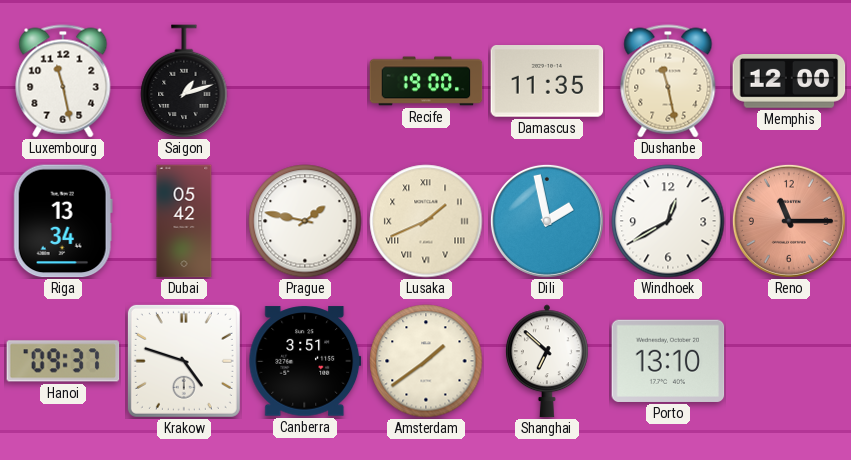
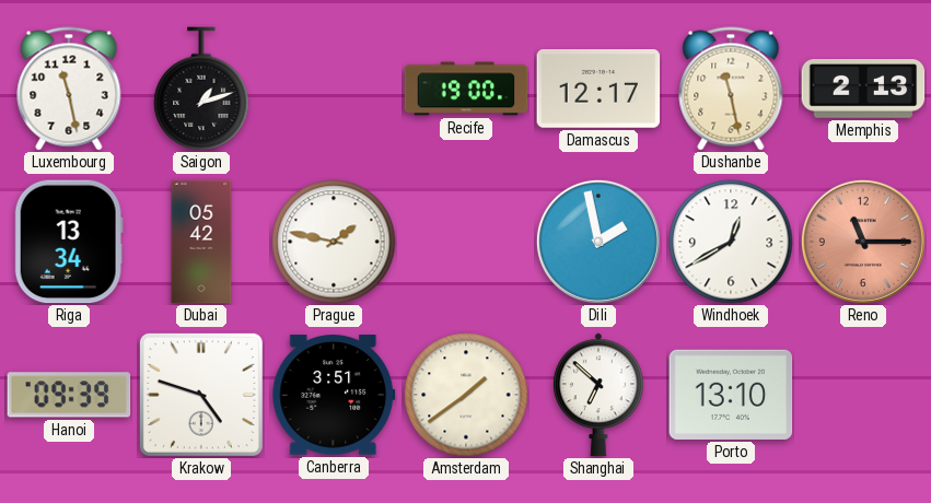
Damascus: 11:35 -> 12:17 (598, 90)
Memphis: 12:00 -> 2:13 (863, 90)
Lusaka: 1:41 -> none (426, 221)
Hanoi: 09:37 -> 09:39 (69, 395)
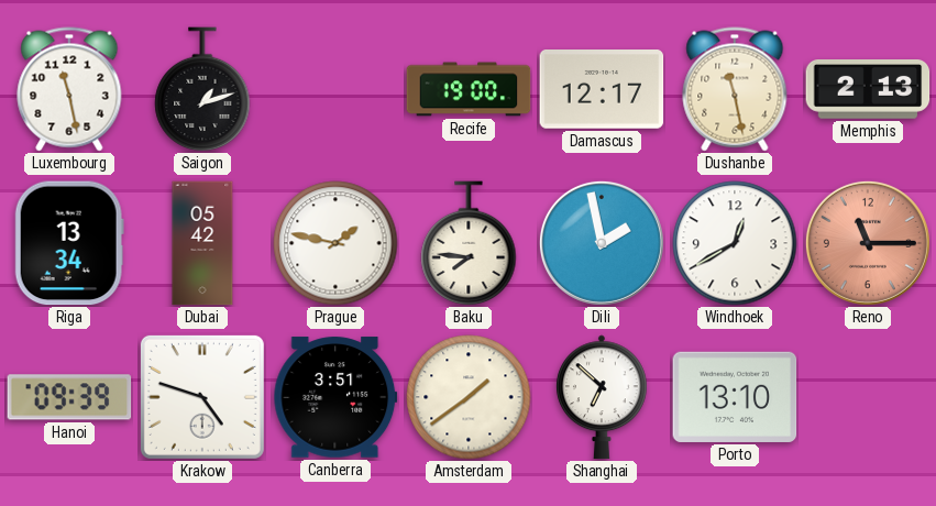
Baku: none -> 7:46 (469, 243)
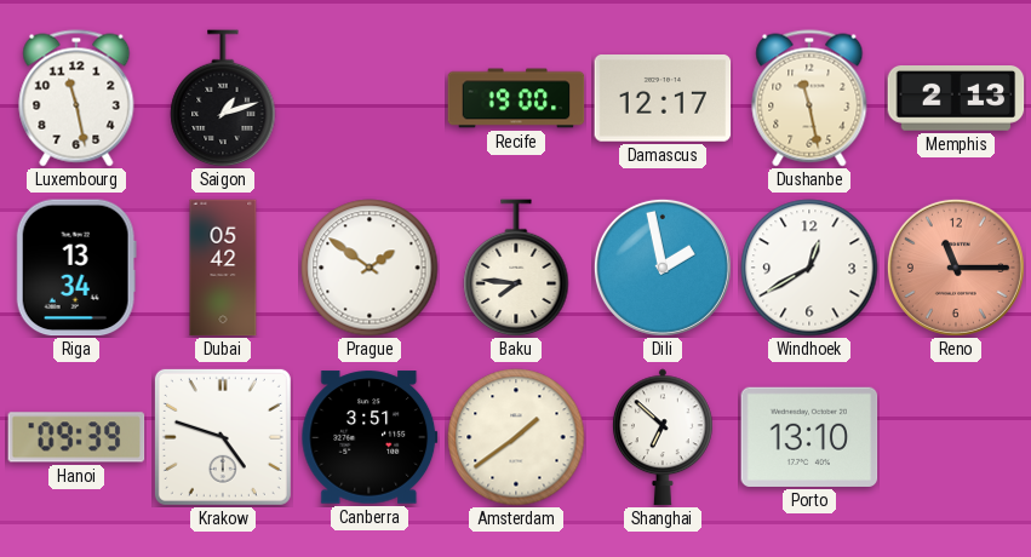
Prague: 1:47 -> 1:51 (370, 268)
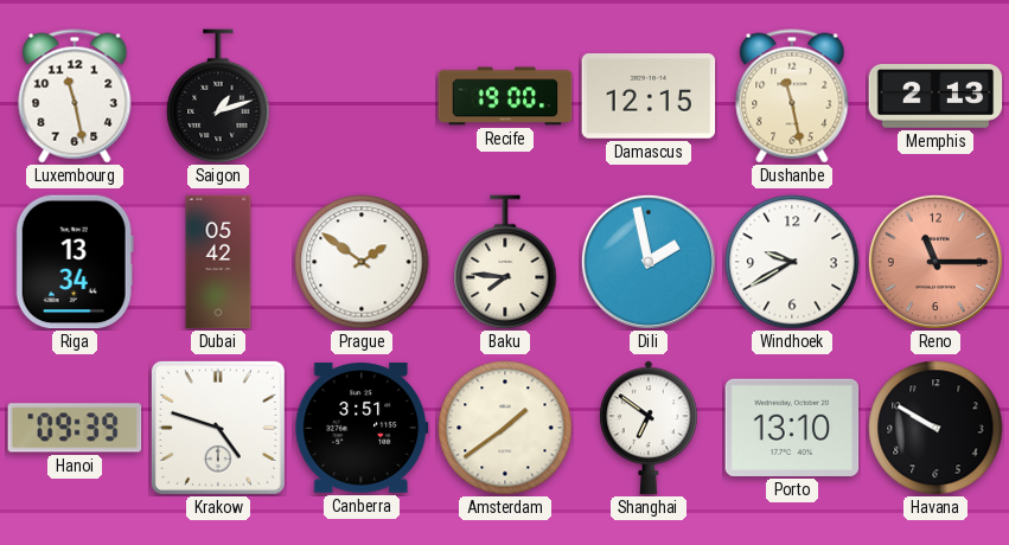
Damascus: 12:17 -> 12:15 (649, 97)
Windhoek: 12:40 -> 9:40 (792, 262)
Shanghai: 6:52 -> 6:51 (649, 428)
Havana: none -> 9:50 (935, 428)
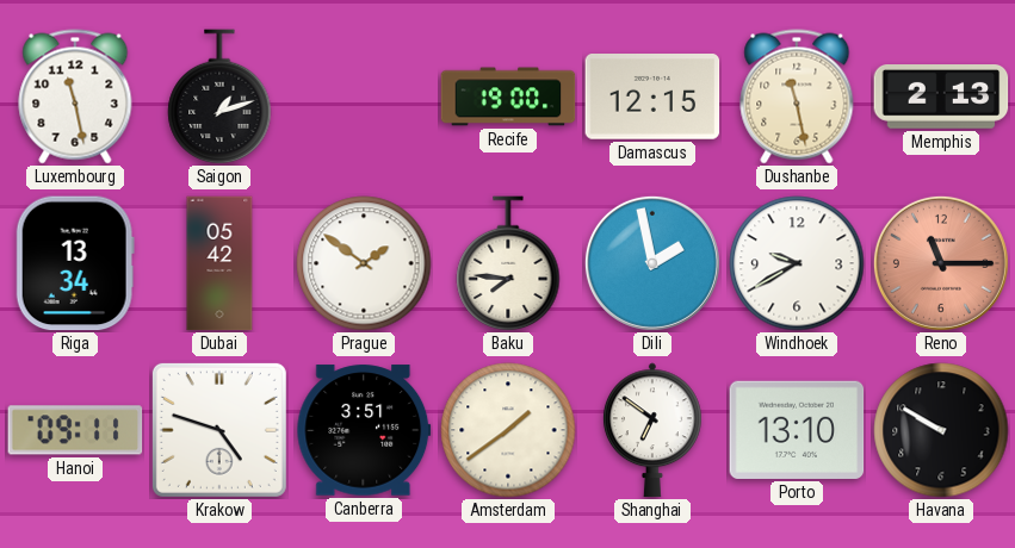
Hanoi: 09:39 -> 09:11 (75, 430)
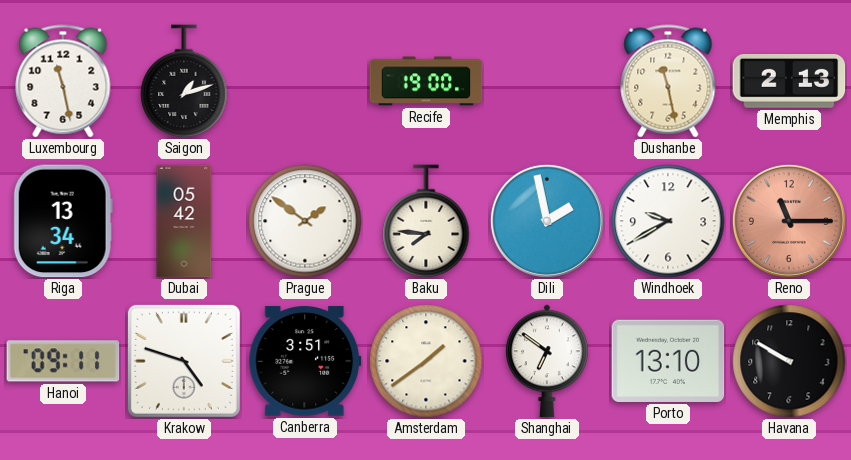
Damascus: 12:15 -> none (652, 98)
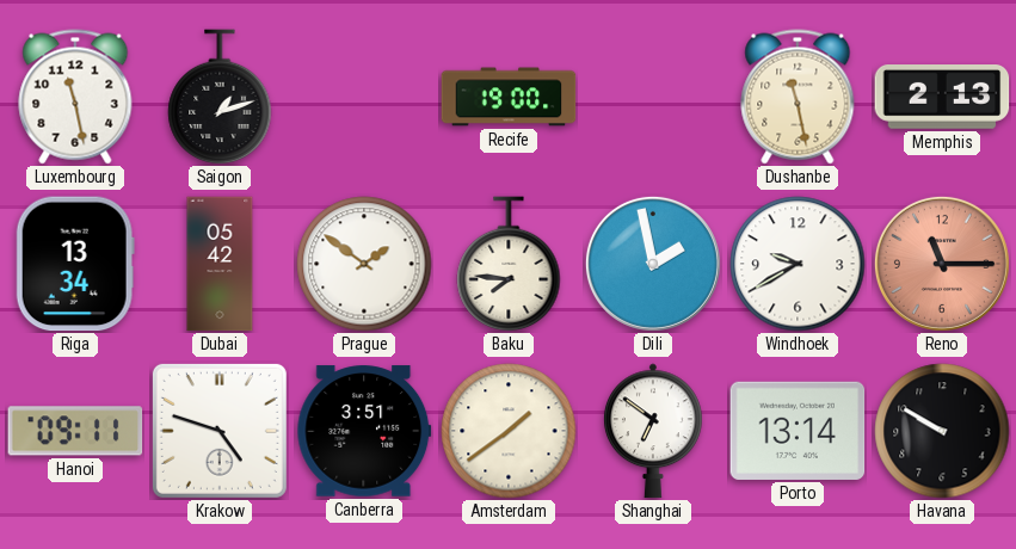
Porto: 13:10 -> 13:14 (798, 431)
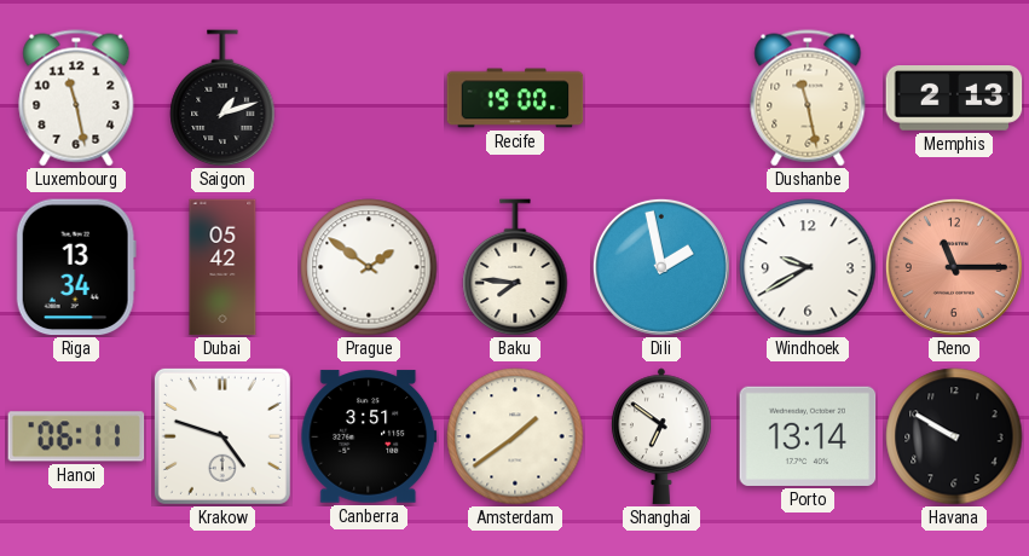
Hanoi: 09:11 -> 06:11 (76, 436)
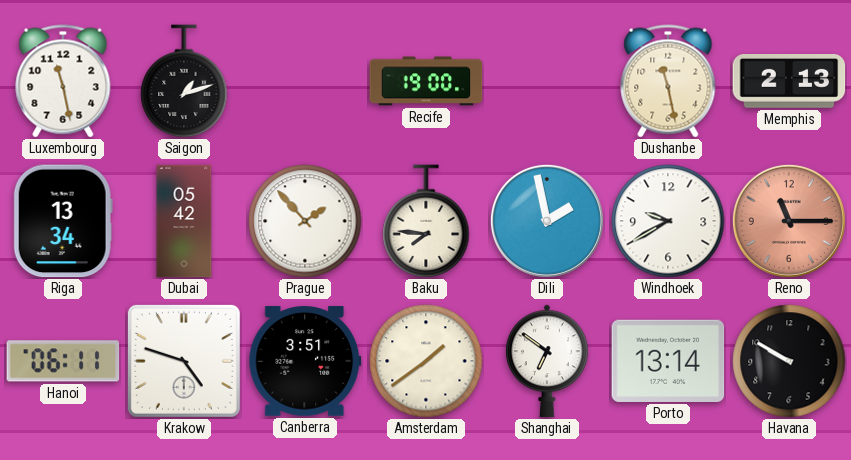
Prague: 1:51 -> 1:53 (305, 221)
